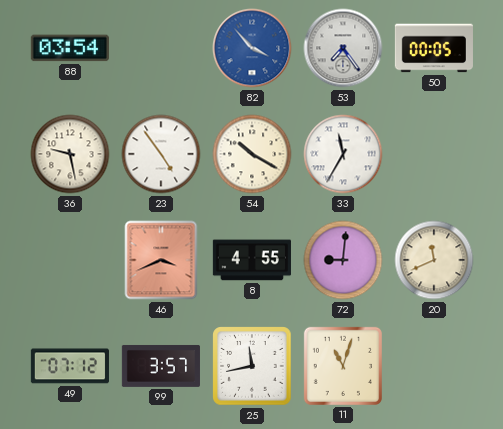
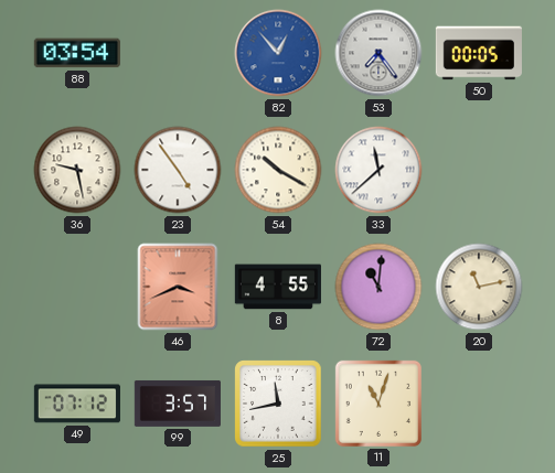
82: 3:53 -> 12:53 (278, 53)
33: 11:35 -> 11:38 (378, 170)
72: 9:01 -> 11:01 (378, 287)
20: 11:41 -> 11:13 (479, 287)
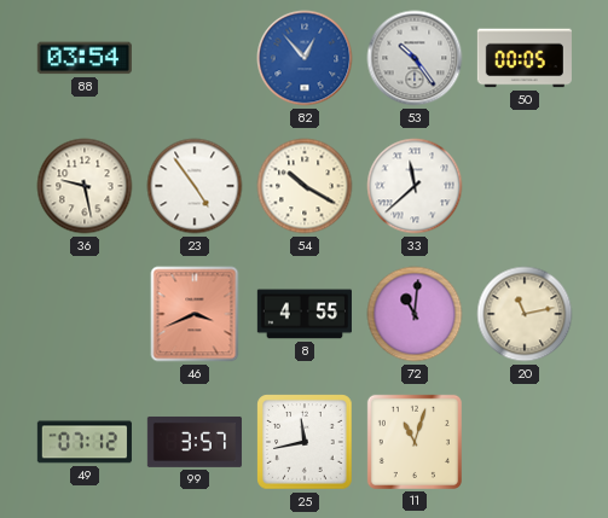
53: 7:24 -> 10:24 (415, 58)
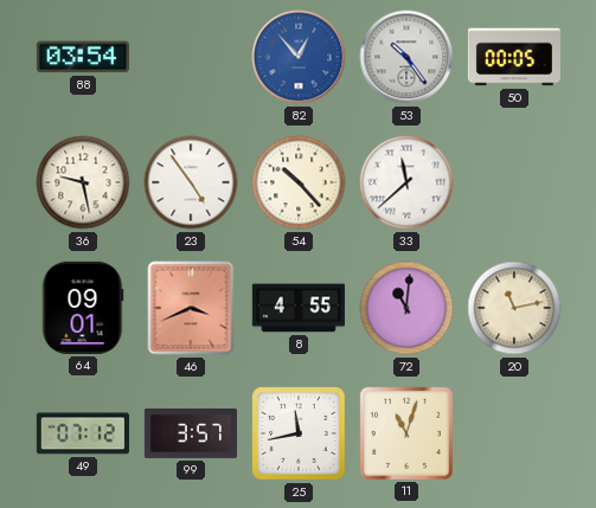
54: 10:20 -> 10:23 (299, 182)
64: none -> 09:01 (83, 308)
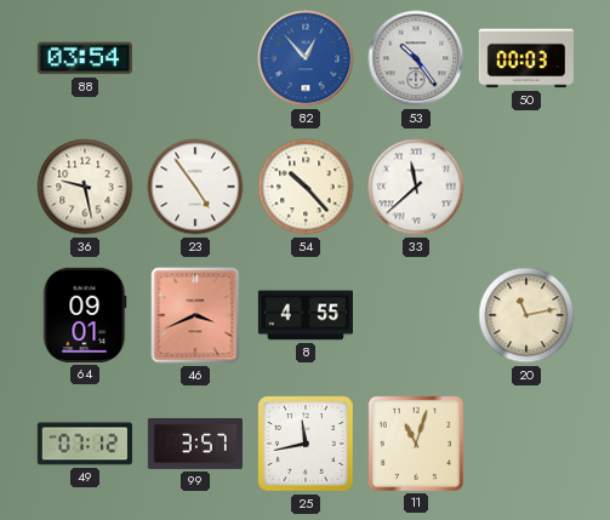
50: 00:05 -> 00:03 (526, 58)
72: 11:01 -> none (406, 308)
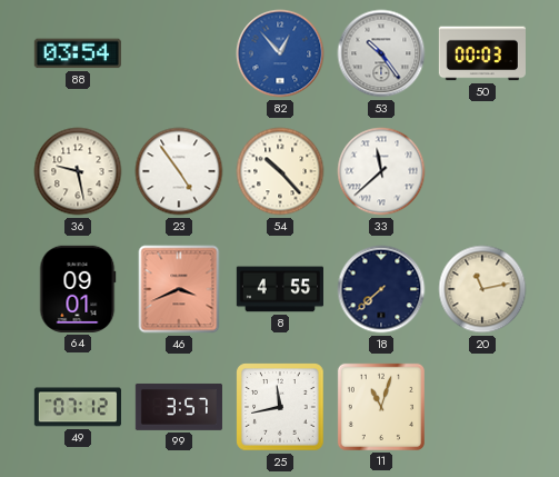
18: none -> 7:38 (381, 289)
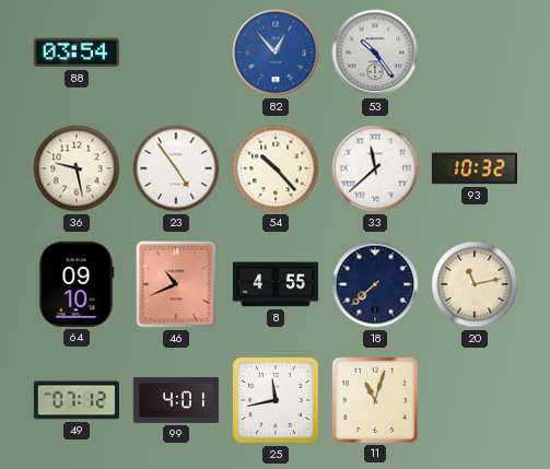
50: 00:03 -> none (482, 53)
93: none -> 10:32 (475, 168)
64: 09:01 -> 09:10 (77, 284)
46: 3:41 -> 10:41 (176, 284)
99: 3:57 -> 4:01 (176, 400)
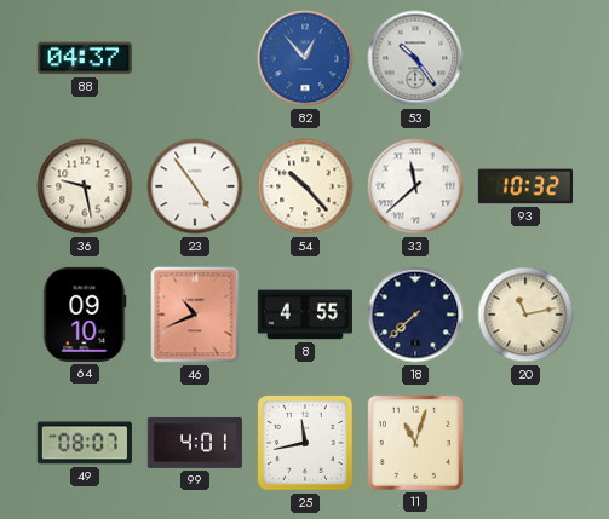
88: 03:54 -> 04:37 (85, 58)
49: 07:12 -> 08:07 (85, 443)
